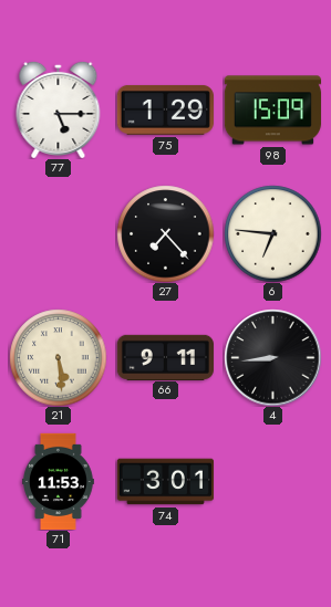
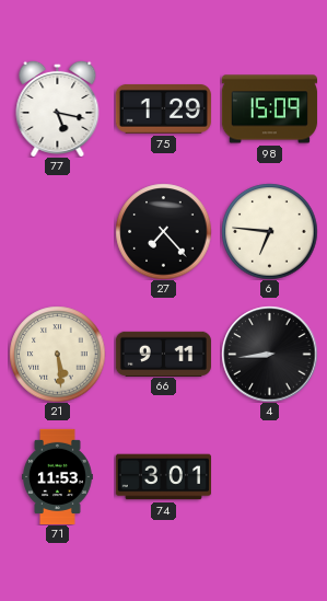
77: 5:15 -> 5:17 (58, 108)
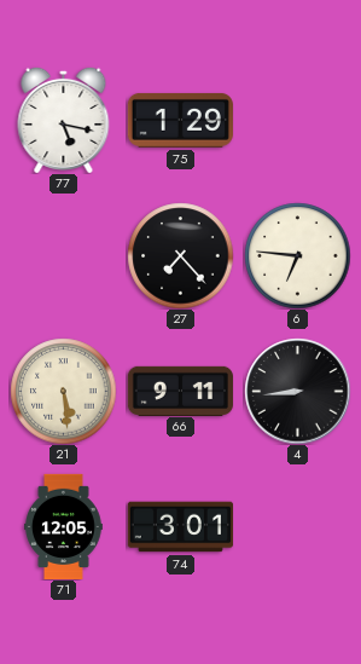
98: 15:09 -> none (269, 109)
71: 11:53 -> 12:05 (64, 526)
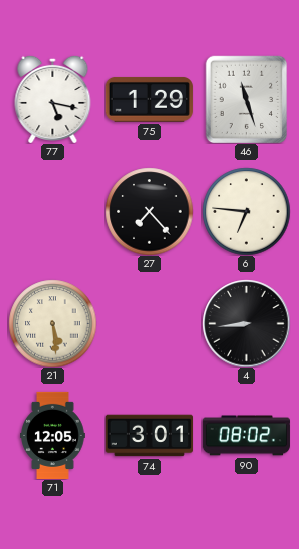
46: none -> 11:27 (247, 99)
66: 9:11 -> none (180, 391)
90: none -> 08:02 (246, 436)
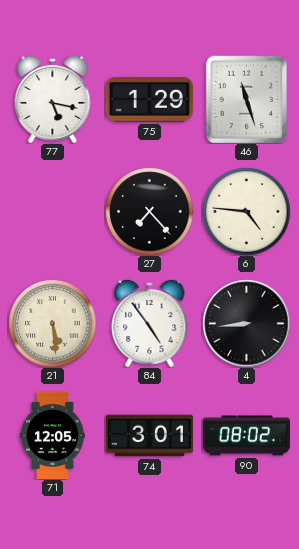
6: 6:46 -> 4:46 (246, 211)
84: none -> 4:54 (150, 323)
